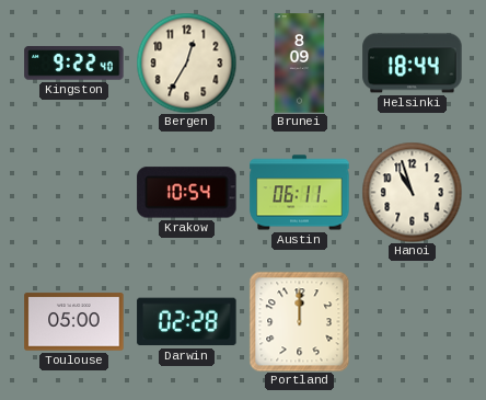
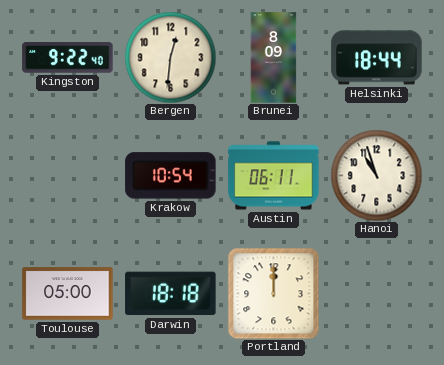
Bergen: 12:35 -> 12:31 (170, 57)
Darwin: 02:28 -> 18:18 (171, 294)
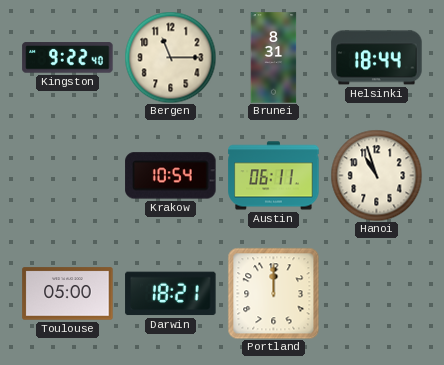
Bergen: 12:31 -> 11:15 (170, 57)
Brunei: 8:09 -> 8:31 (274, 58)
Darwin: 18:18 -> 18:21 (171, 294)
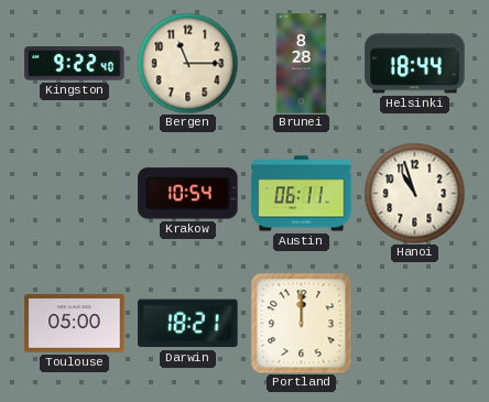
Brunei: 8:31 -> 8:28 (302, 64)
